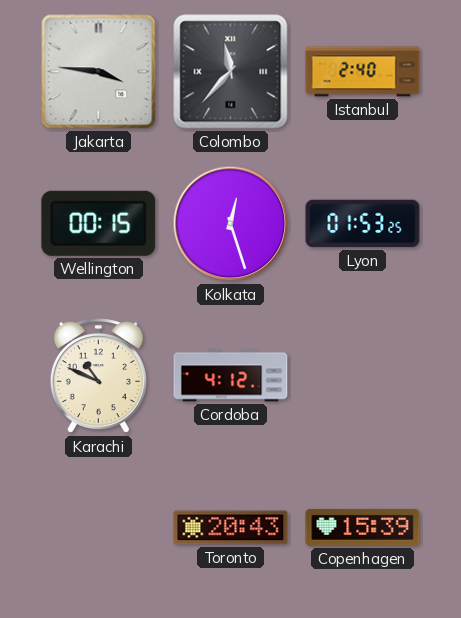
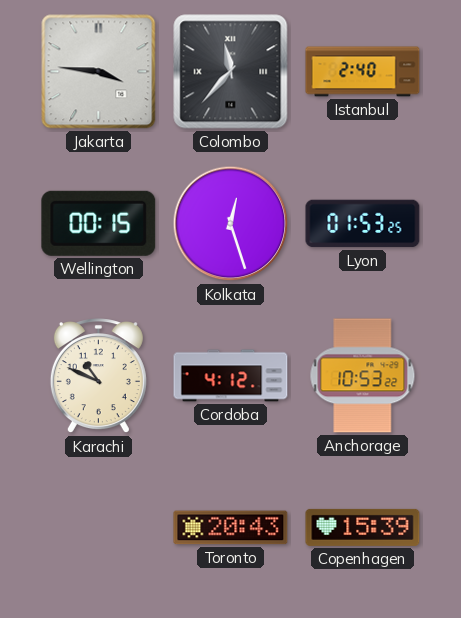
Anchorage: none -> 10:53 (363, 376)
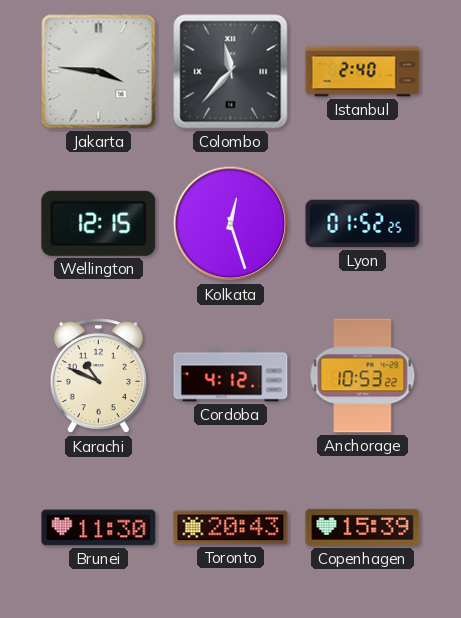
Wellington: 00:15 -> 12:15 (99, 223)
Lyon: 01:53 -> 01:52 (363, 224)
Brunei: none -> 11:30 (99, 528)
